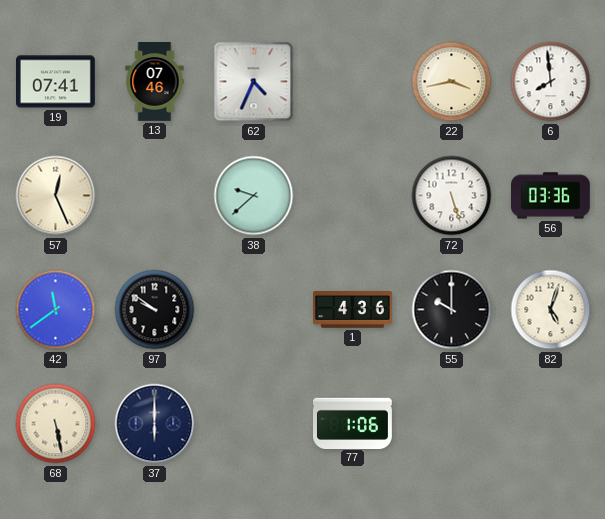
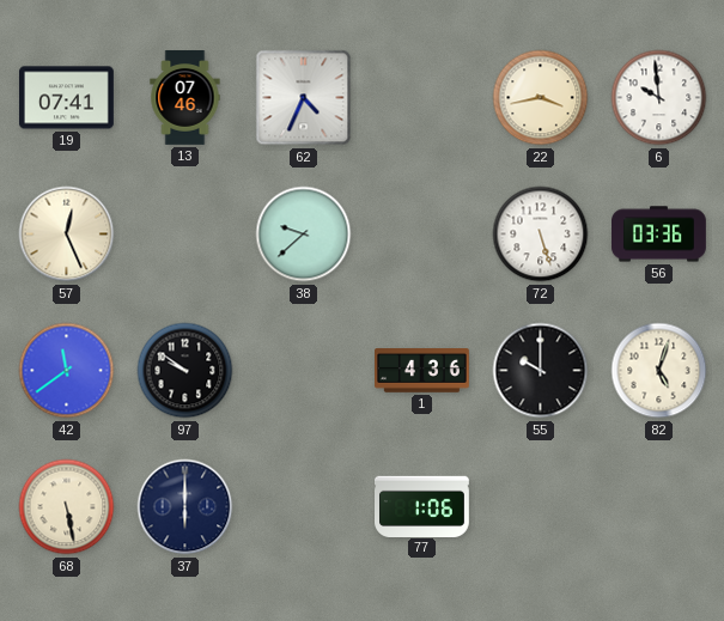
6: 7:59 -> 9:59 (659, 98)
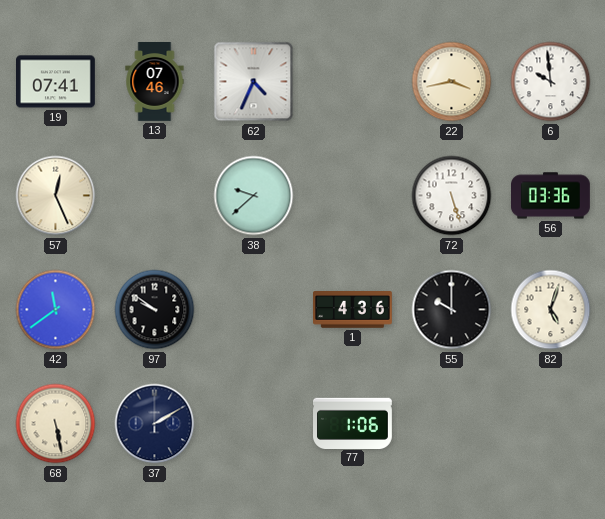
37: 6:00 -> 2:10 (155, 424)
